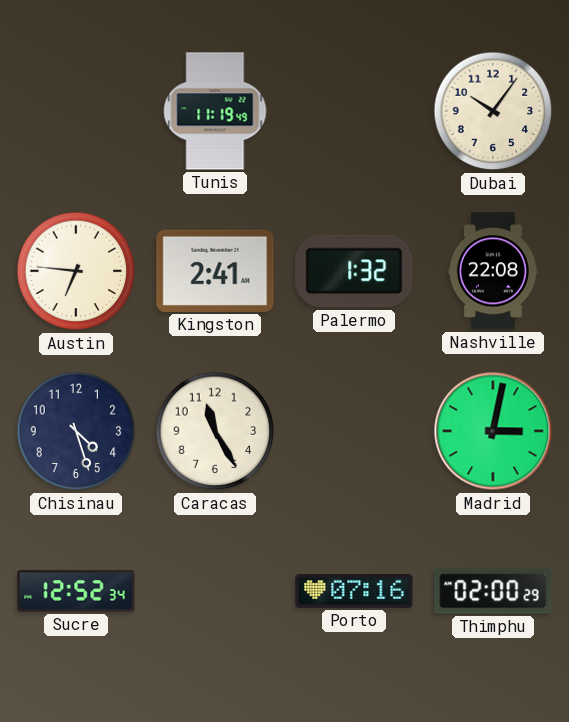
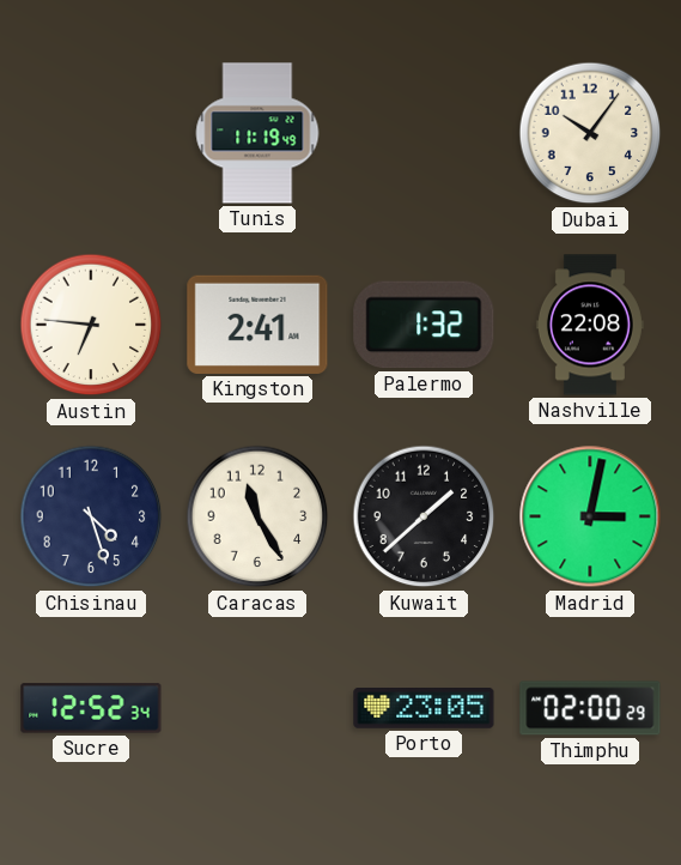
Kuwait: none -> 1:38 (424, 516)
Porto: 07:16 -> 23:05 (424, 708)
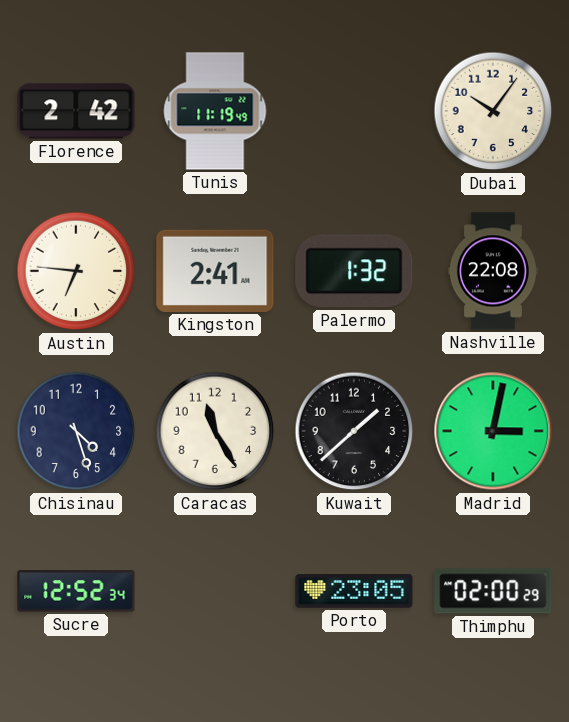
Florence: none -> 2:42 (76, 111)
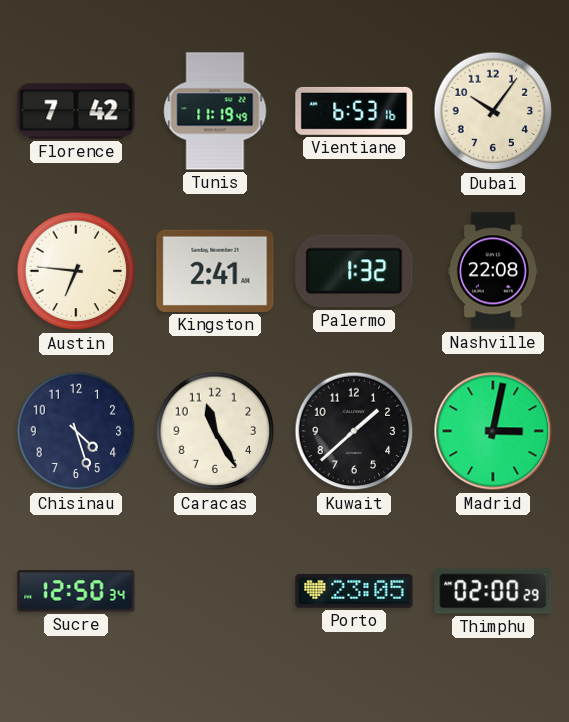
Florence: 2:42 -> 7:42 (76, 111)
Vientiane: none -> 6:53 (354, 111)
Sucre: 12:52 -> 12:50 (76, 591)
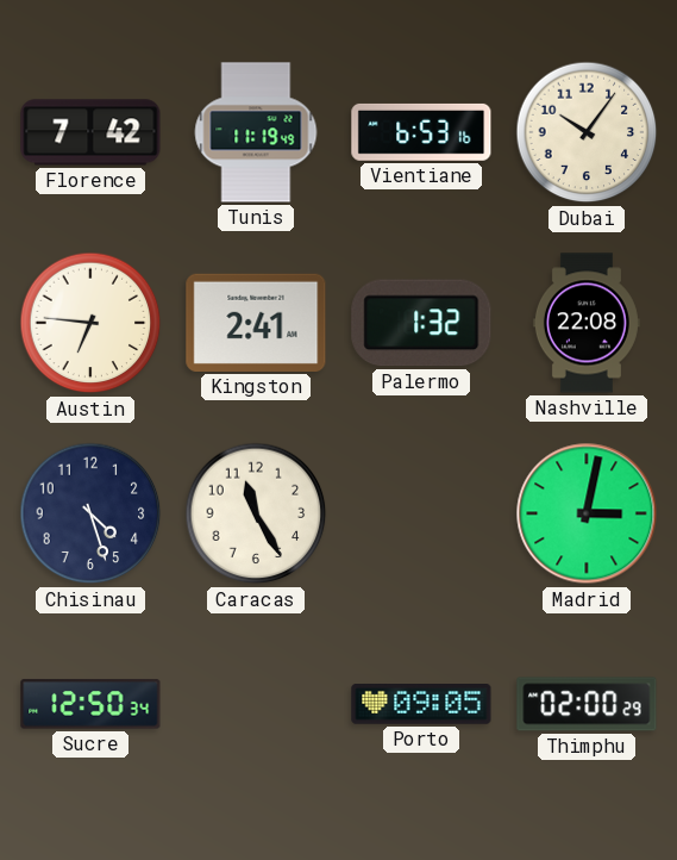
Kuwait: 1:38 -> none (354, 431)
Porto: 23:05 -> 09:05 (421, 704)
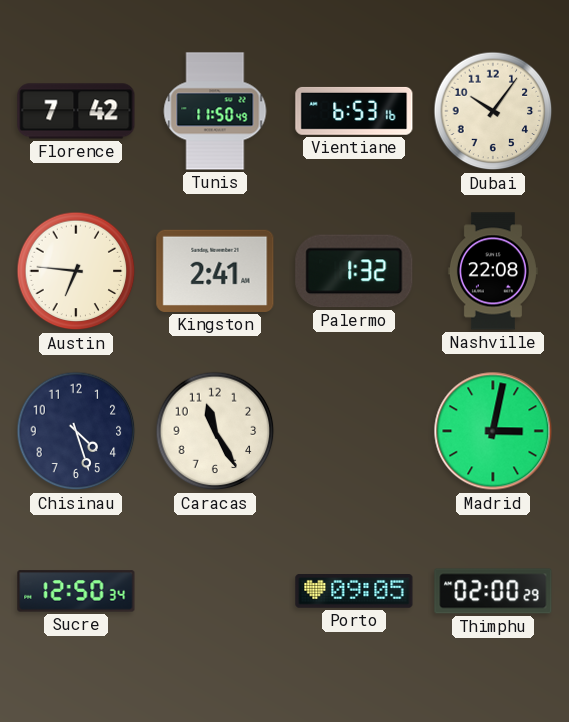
Tunis: 11:19 -> 11:50 (215, 111)
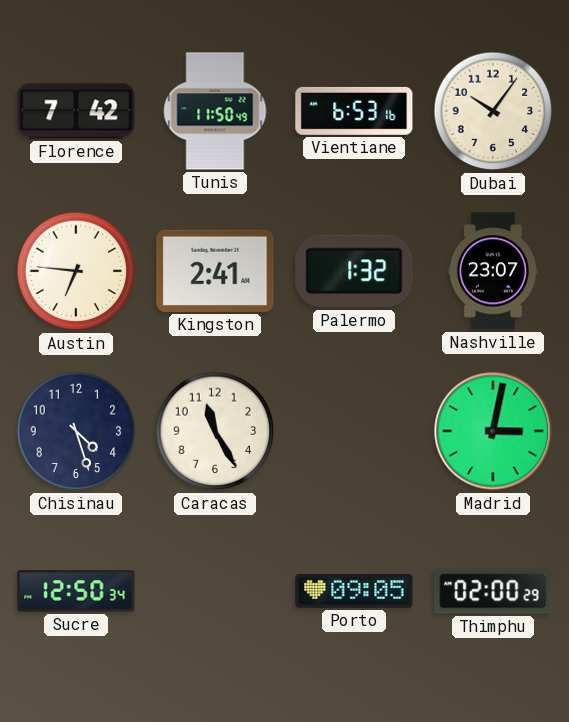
Nashville: 22:08 -> 23:07 (493, 271)
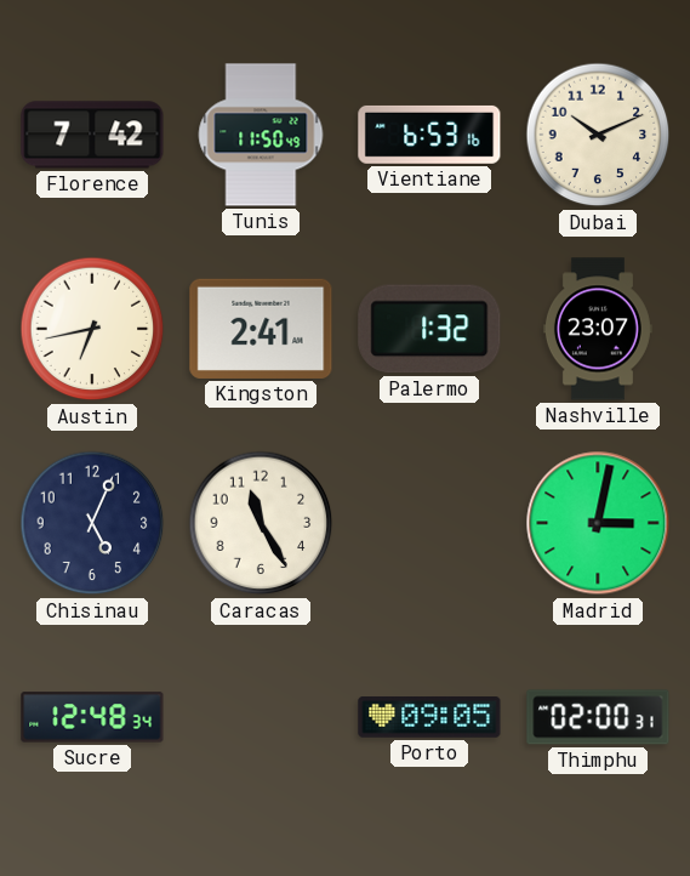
Dubai: 10:06 -> 10:11 (598, 135)
Austin: 6:46 -> 6:43 (92, 329)
Chisinau: 4:27 -> 5:04 (92, 523)
Sucre: 12:50 -> 12:48 (92, 717)
Thimphu: 02:00:29 -> 02:00:31 (598, 717)
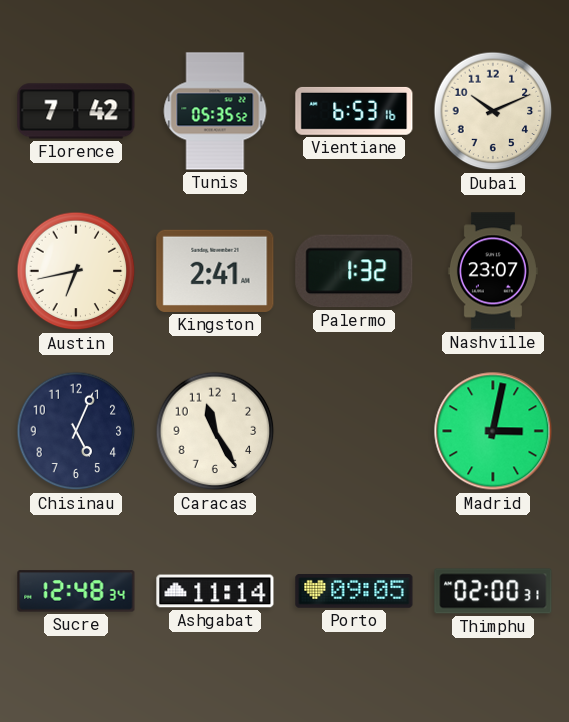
Tunis: 11:50 -> 05:35 (215, 111)
Ashgabat: none -> 11:14 (215, 591)
